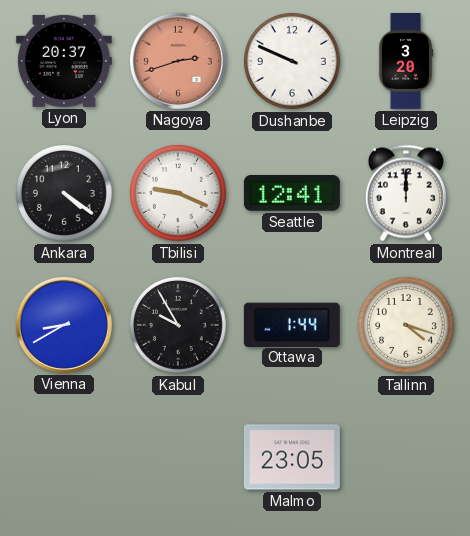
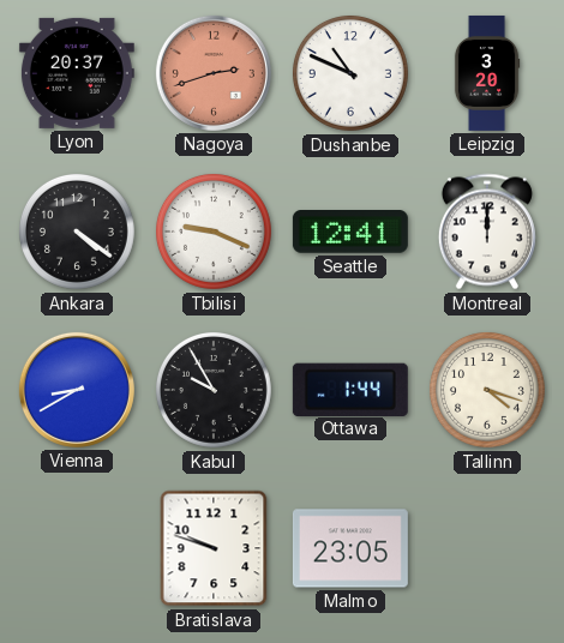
Dushanbe: 9:49 -> 10:49 (350, 73)
Bratislava: none -> 9:48 (214, 548)
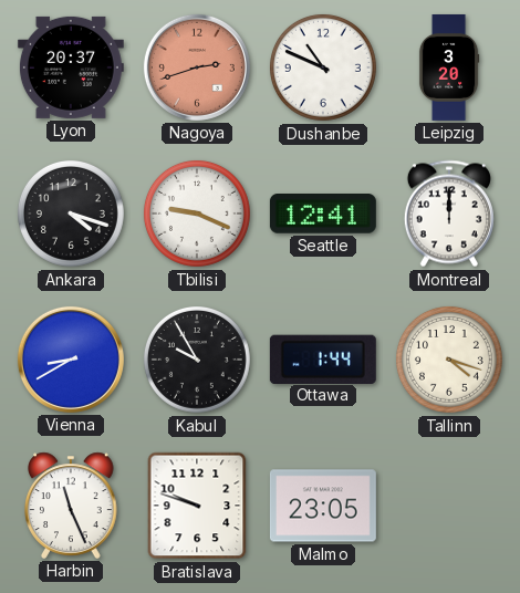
Ankara: 4:21 -> 4:18 (71, 214)
Harbin: none -> 11:26 (71, 506)
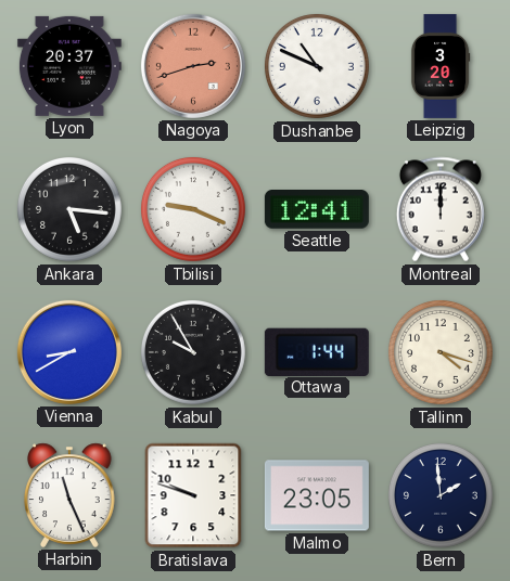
Ankara: 4:18 -> 5:16 (69, 209)
Bern: none -> 1:59 (441, 495)
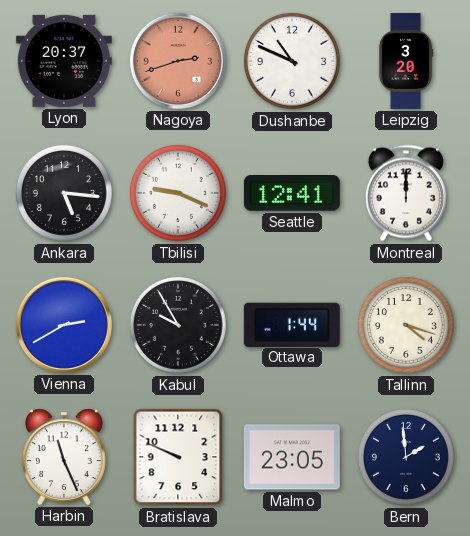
Vienna: 8:40 -> 2:40 (64, 325)
Bratislava: 9:48 -> 9:49 (178, 457)
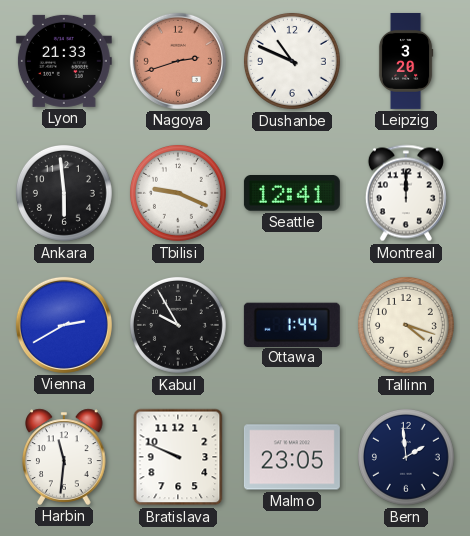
Lyon: 20:37 -> 21:33 (64, 61)
Ankara: 5:16 -> 5:59 (64, 193)
Harbin: 11:26 -> 11:31 (64, 457)
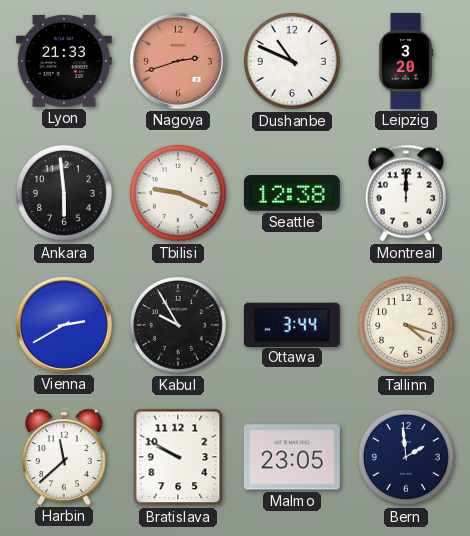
Seattle: 12:41 -> 12:38 (292, 193)
Ottawa: 1:44 -> 3:44 (292, 324)
Harbin: 11:31 -> 11:38 (64, 457)
Bratislava: 9:49 -> 9:50 (178, 457)
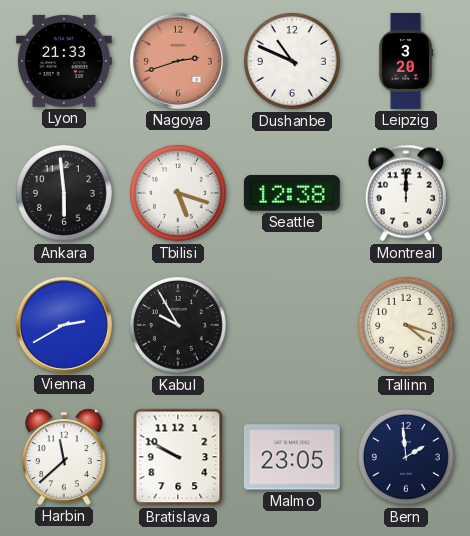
Tbilisi: 9:19 -> 5:18 (178, 193)
Ottawa: 3:44 -> none (292, 324)
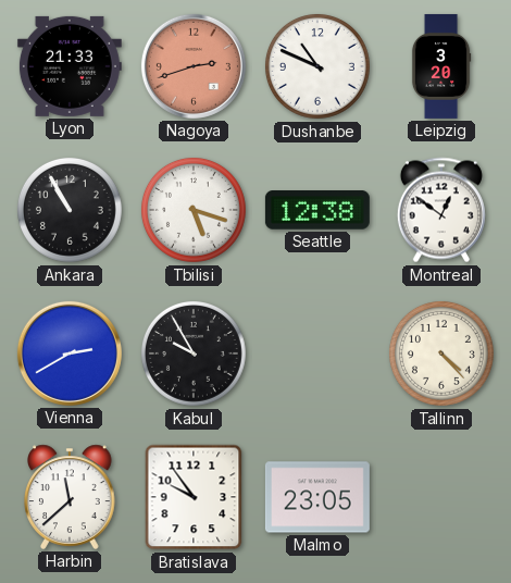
Ankara: 5:59 -> 10:55 (70, 210)
Montreal: 12:00 -> 12:51 (441, 210)
Tallinn: 4:18 -> 4:23 (441, 353)
Bratislava: 9:50 -> 9:54 (194, 497)
Bern: 1:59 -> none (406, 457)
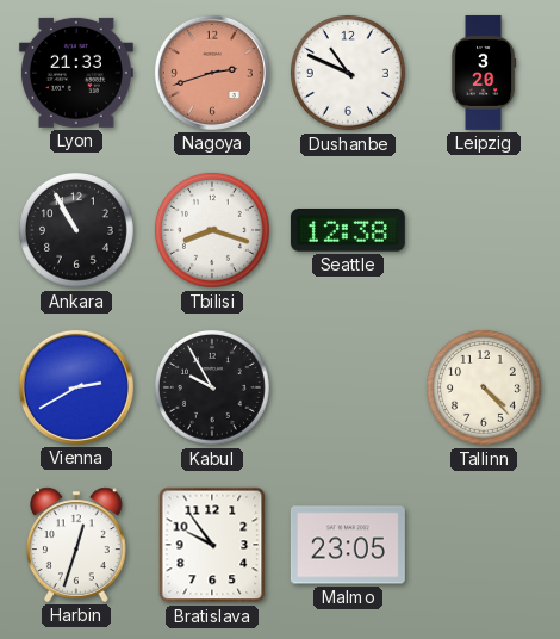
Tbilisi: 5:18 -> 8:18 (212, 230)
Montreal: 12:51 -> none (441, 210)
Harbin: 11:38 -> 12:33 (76, 545)
